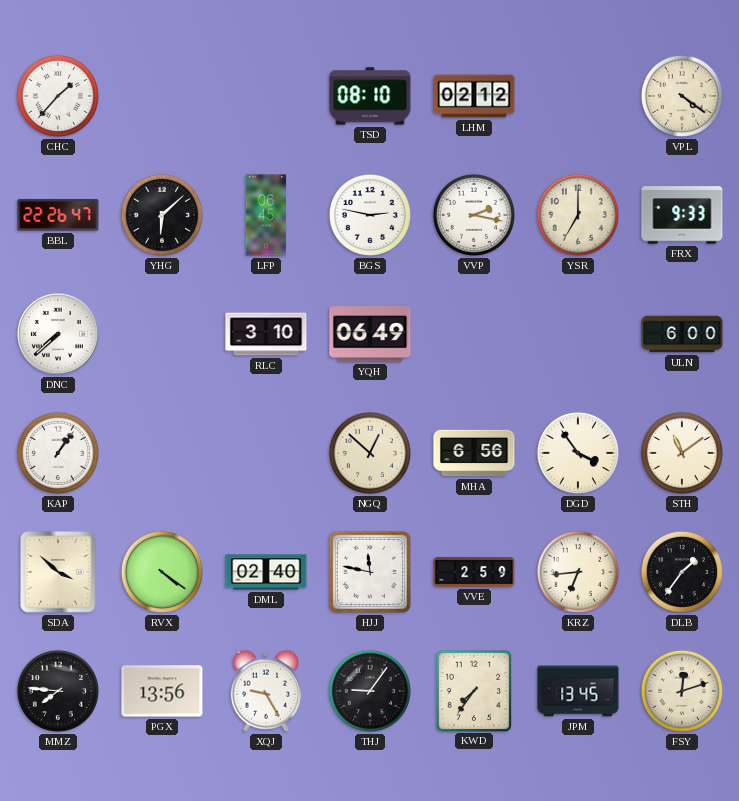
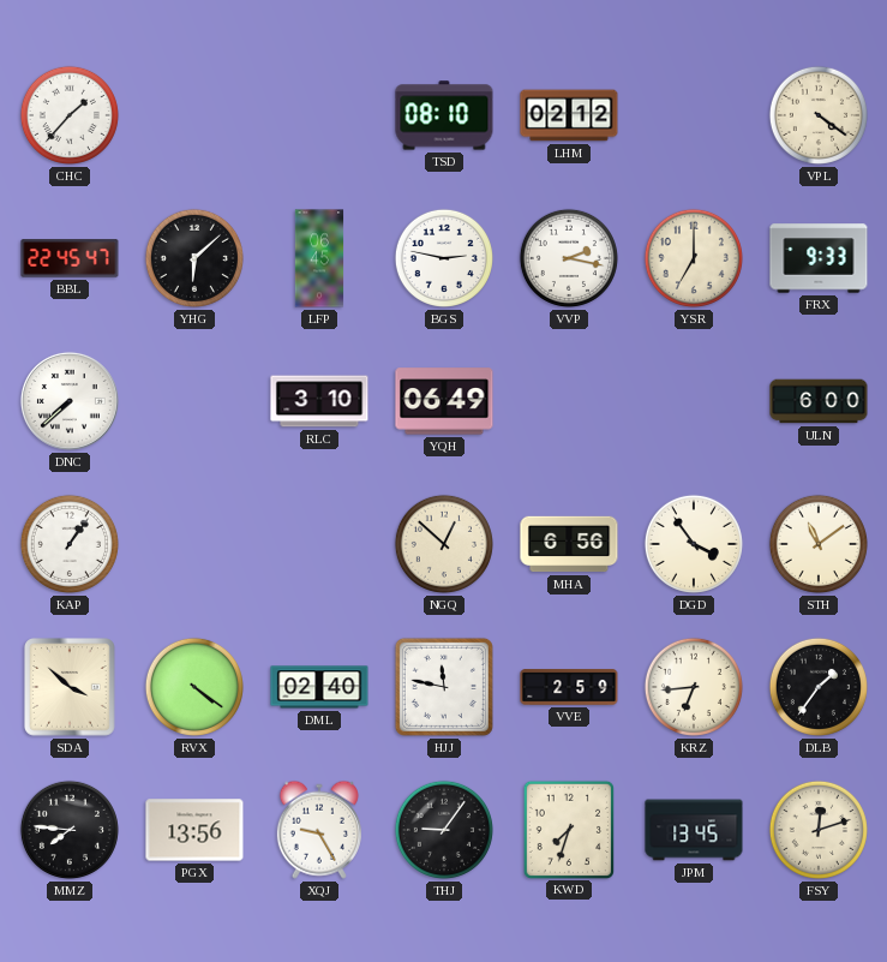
BBL: 22:26 -> 22:45 (70, 258)
KWD: 7:36 -> 7:33 (568, 829)
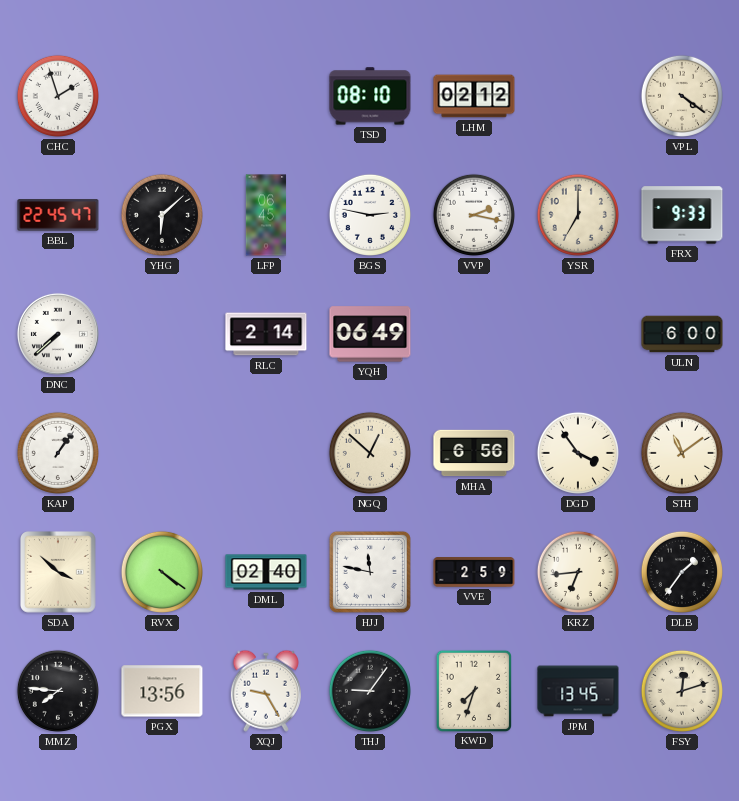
CHC: 1:37 -> 1:57 (58, 96)
RLC: 3:10 -> 2:14 (266, 334)
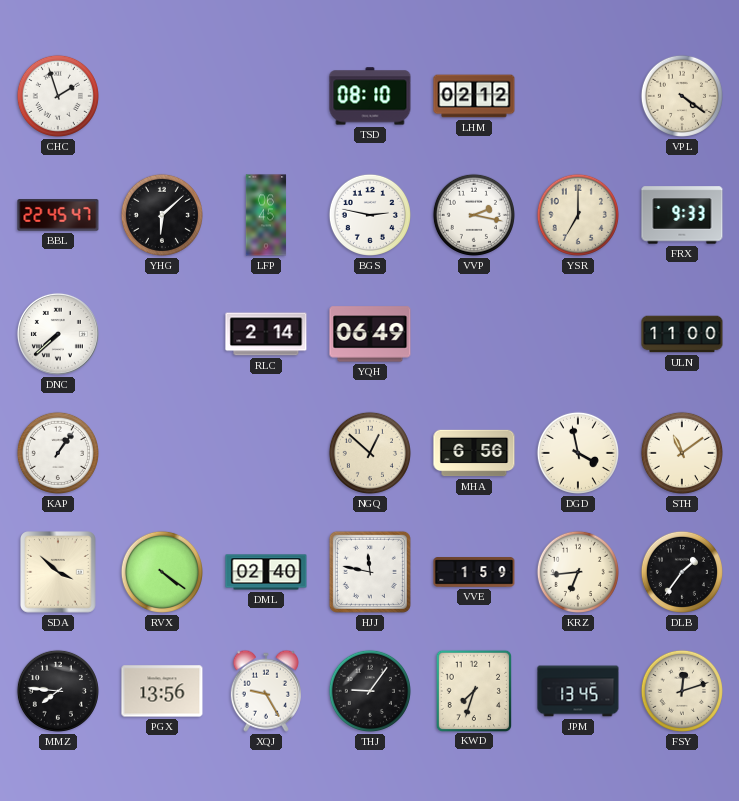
ULN: 6:00 -> 11:00 (682, 334)
DGD: 3:54 -> 3:58 (578, 453)
VVE: 2:59 -> 1:59 (474, 572)
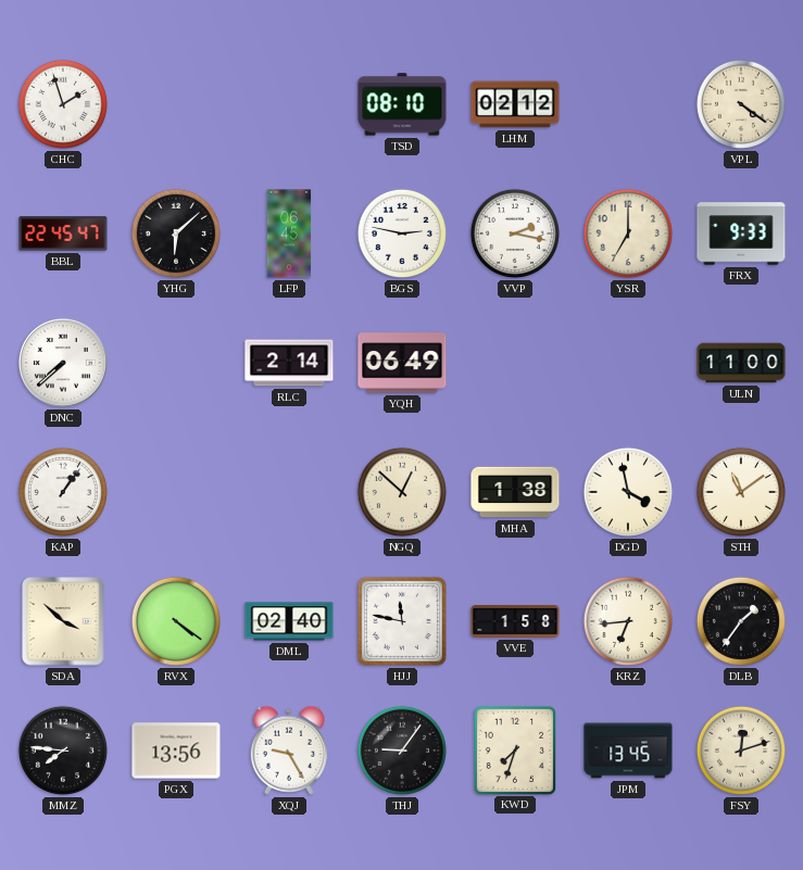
MHA: 6:56 -> 1:38 (515, 492)
VVE: 1:59 -> 1:58 (515, 621)
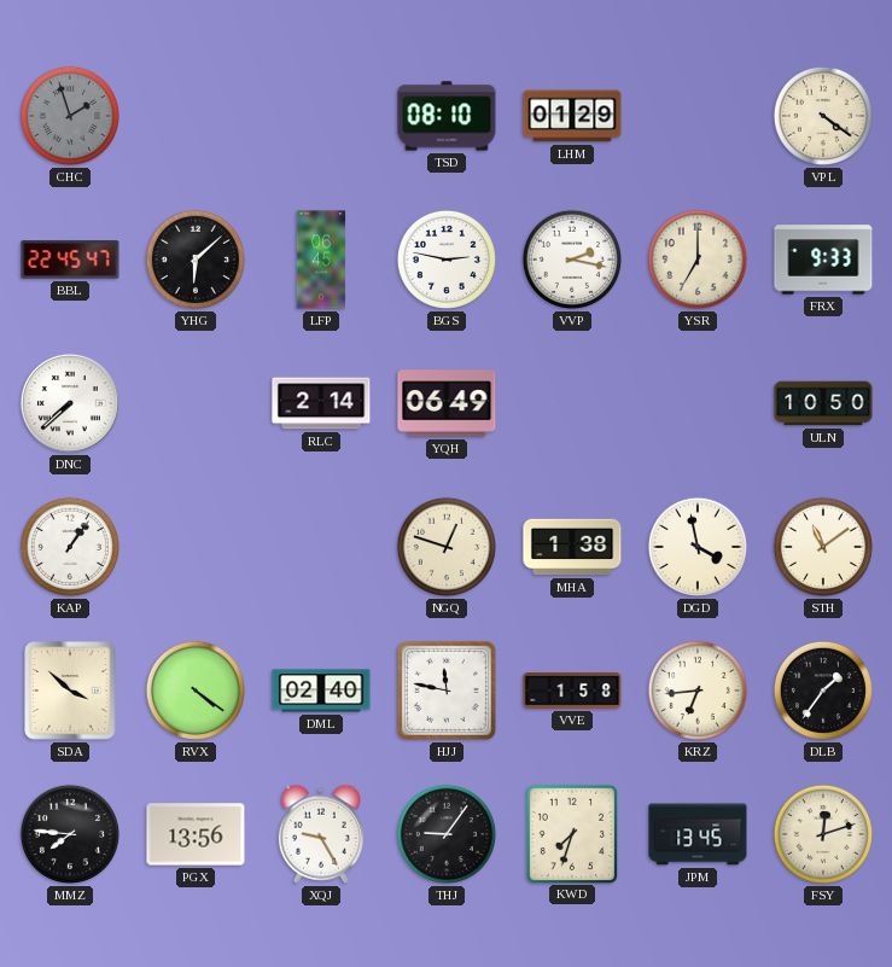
CHC dial: white -> grey (70, 116)
LHM: 02:12 -> 01:29 (572, 116)
ULN: 11:00 -> 10:50 (823, 403)
NGQ: 12:52 -> 12:48 (447, 547)
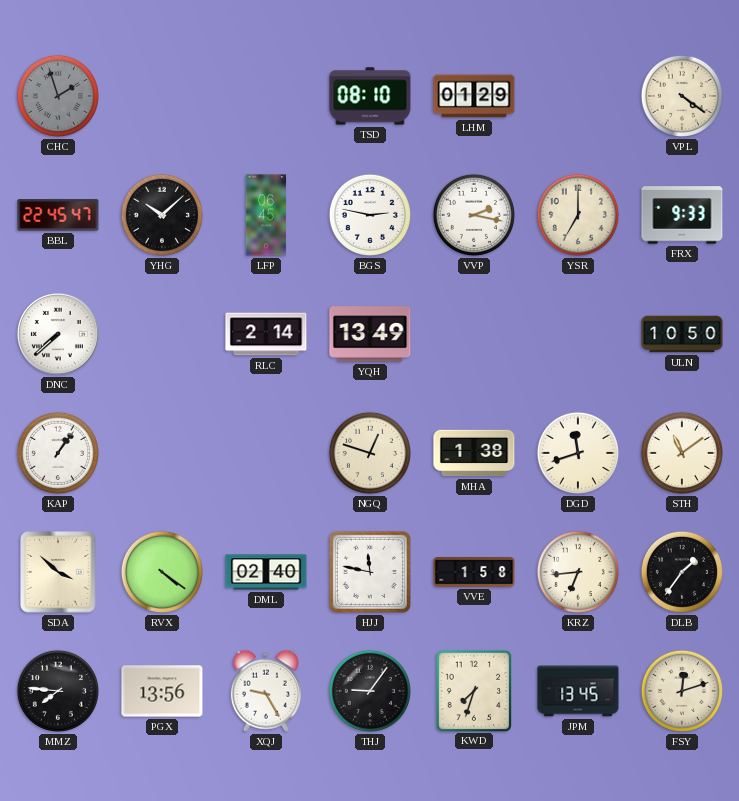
YHG: 6:08 -> 10:08 (162, 215)
YQH: 06:49 -> 13:49 (370, 334)
DGD: 3:58 -> 11:42 (578, 453)
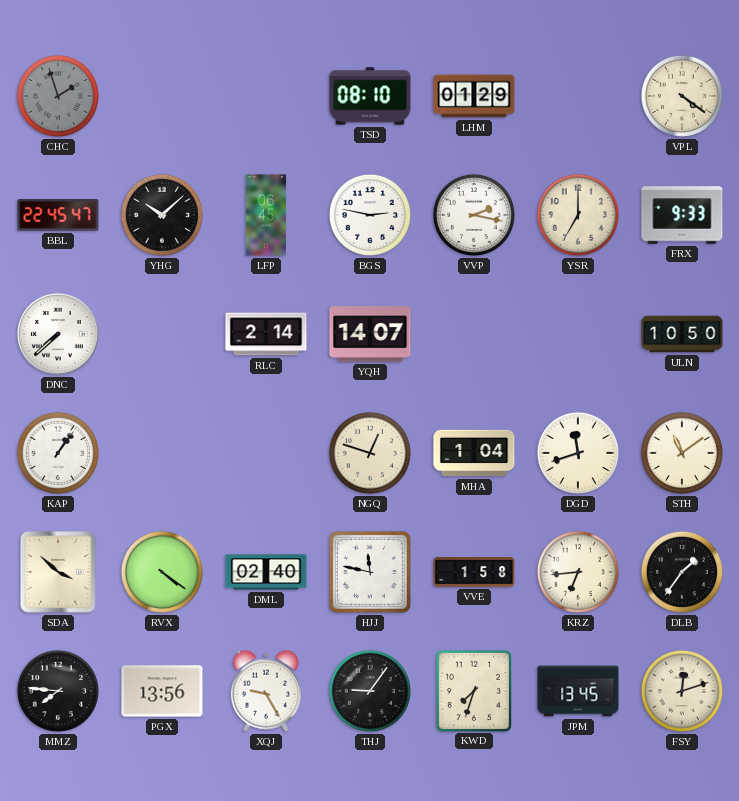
YQH: 13:49 -> 14:07 (370, 334)
MHA: 1:38 -> 1:04 (474, 453)
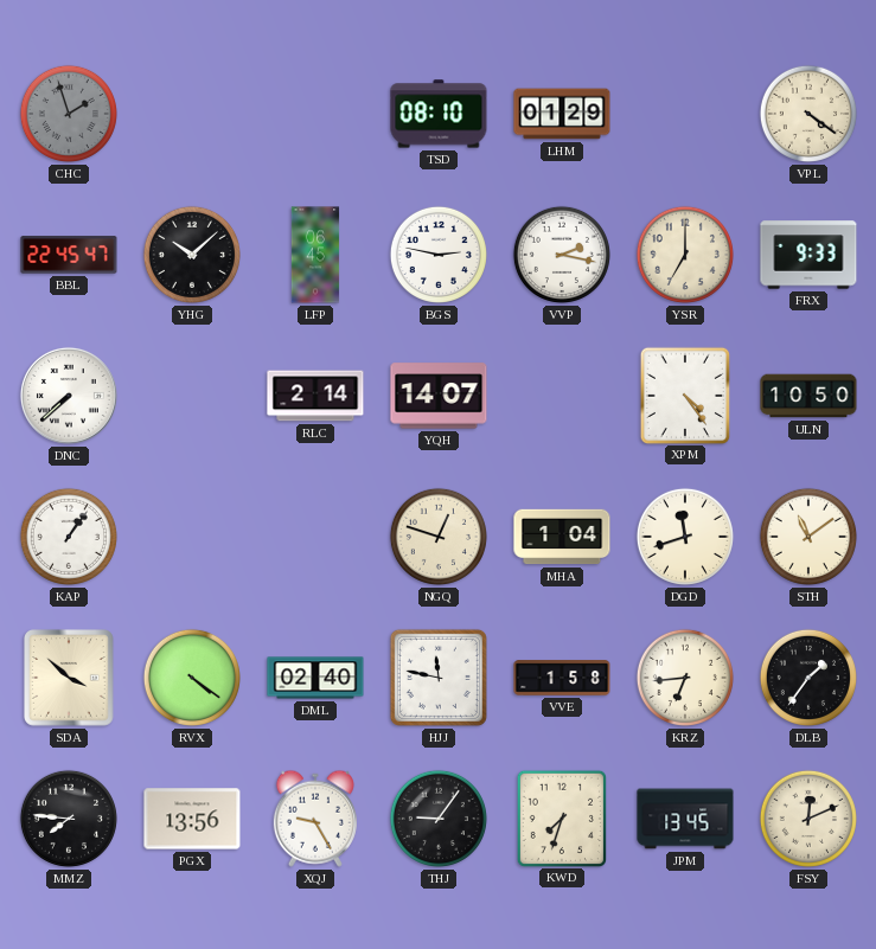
XPM: none -> 4:24 (684, 395)
FSY: 12:12 -> 12:11 (808, 819)
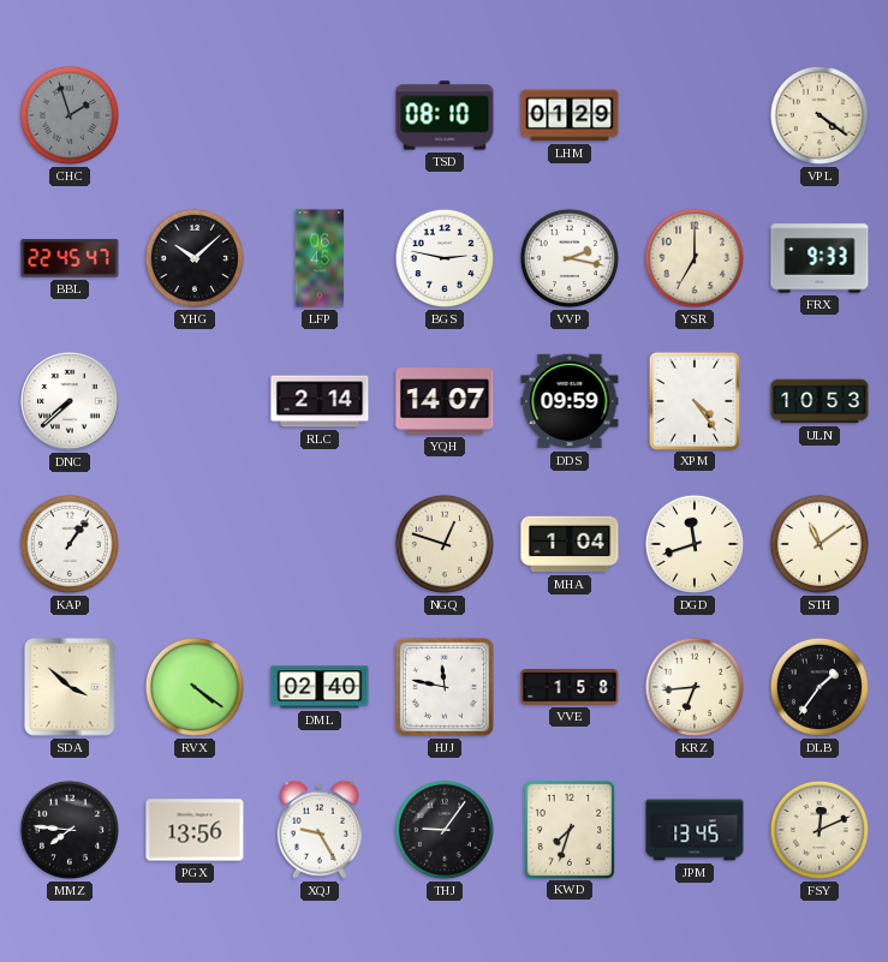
DDS: none -> 09:59 (570, 401)
ULN: 10:50 -> 10:53 (820, 401)
